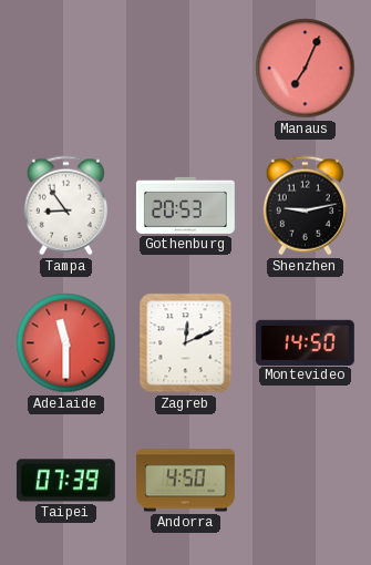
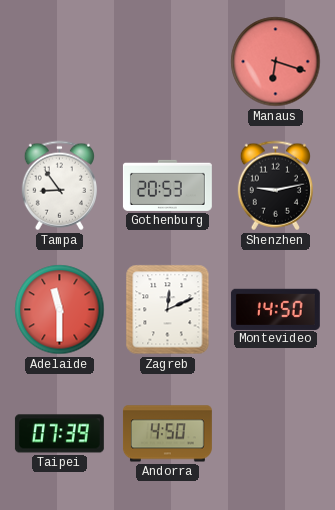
Manaus: 7:04 -> 6:18 (276, 62)
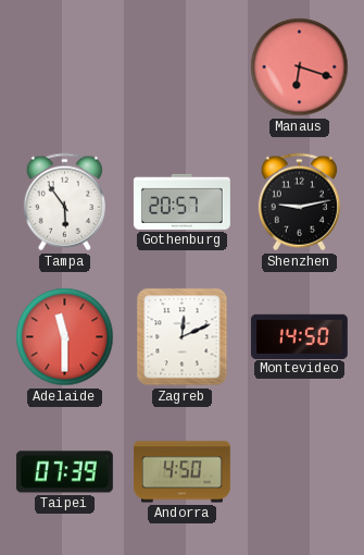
Tampa: 8:54 -> 5:54 (64, 202)
Gothenburg: 20:53 -> 20:57 (181, 201)
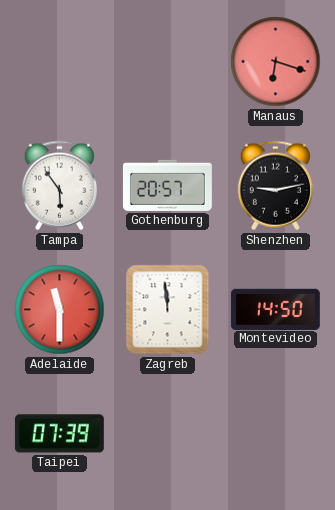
Zagreb: 12:11 -> 11:59 (168, 310)
Andorra: 4:50 -> none (181, 472)
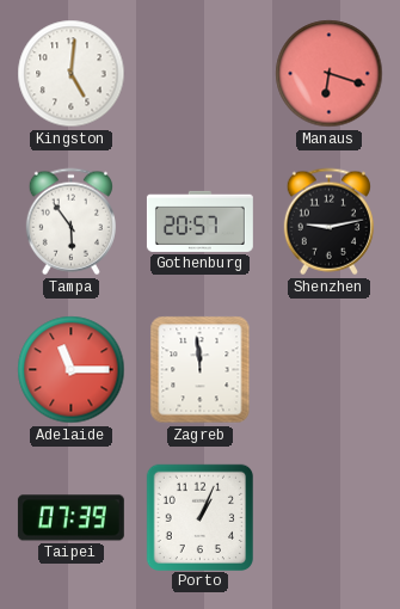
Kingston: none -> 5:01 (72, 74)
Adelaide: 11:30 -> 11:15 (72, 370)
Montevideo: 14:50 -> none (275, 309)
Porto: none -> 1:04 (199, 517)
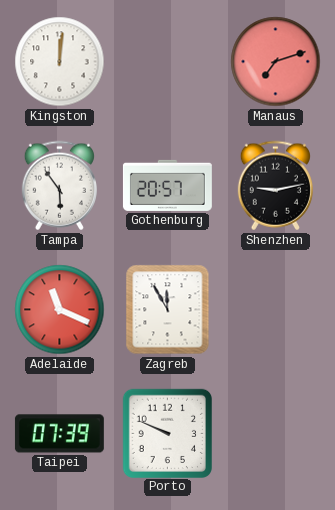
Kingston: 5:01 -> 12:01 (60, 62)
Manaus: 6:18 -> 7:12 (276, 62)
Adelaide: 11:15 -> 11:19 (60, 310)
Zagreb: 11:59 -> 11:55 (168, 310)
Porto: 1:04 -> 9:49 (167, 433)
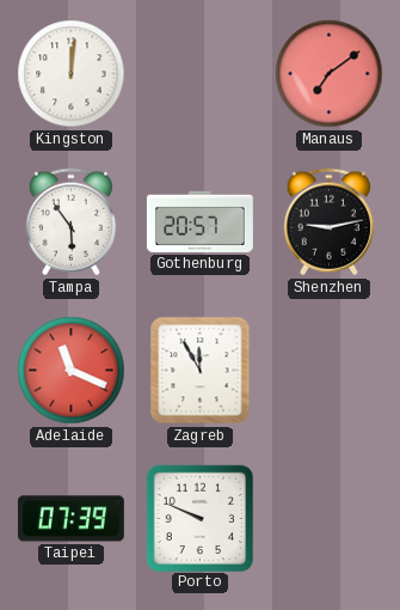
Manaus: 7:12 -> 7:09 (330, 74)
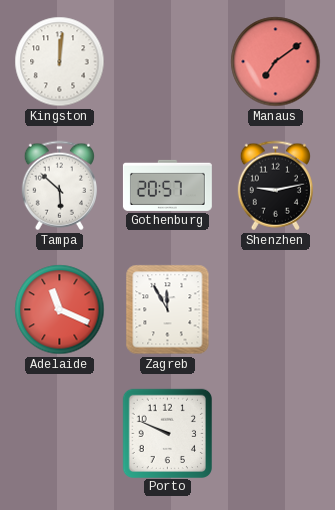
Tampa: 5:54 -> 5:52 (59, 186)
Taipei: 07:39 -> none (70, 519)
